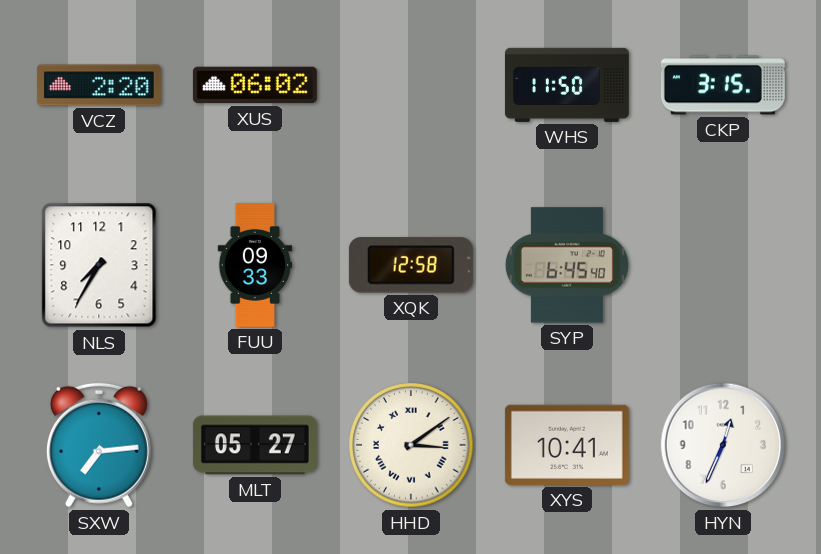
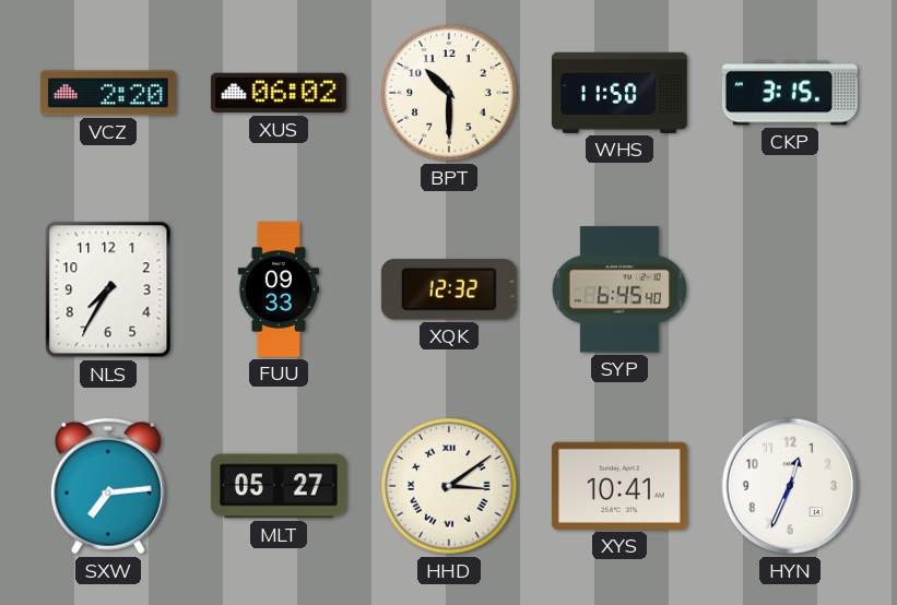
BPT: none -> 10:30 (449, 93)
XQK: 12:58 -> 12:32 (449, 289)
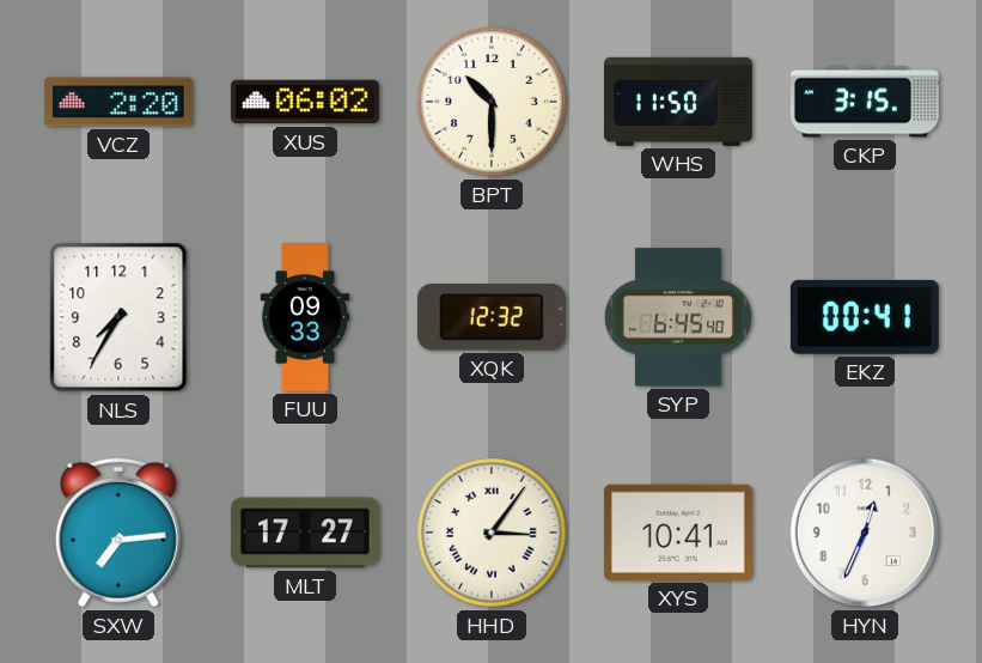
EKZ: none -> 00:41 (865, 317)
MLT: 05:27 -> 17:27 (305, 533)
HHD: 3:09 -> 3:06 (492, 533)
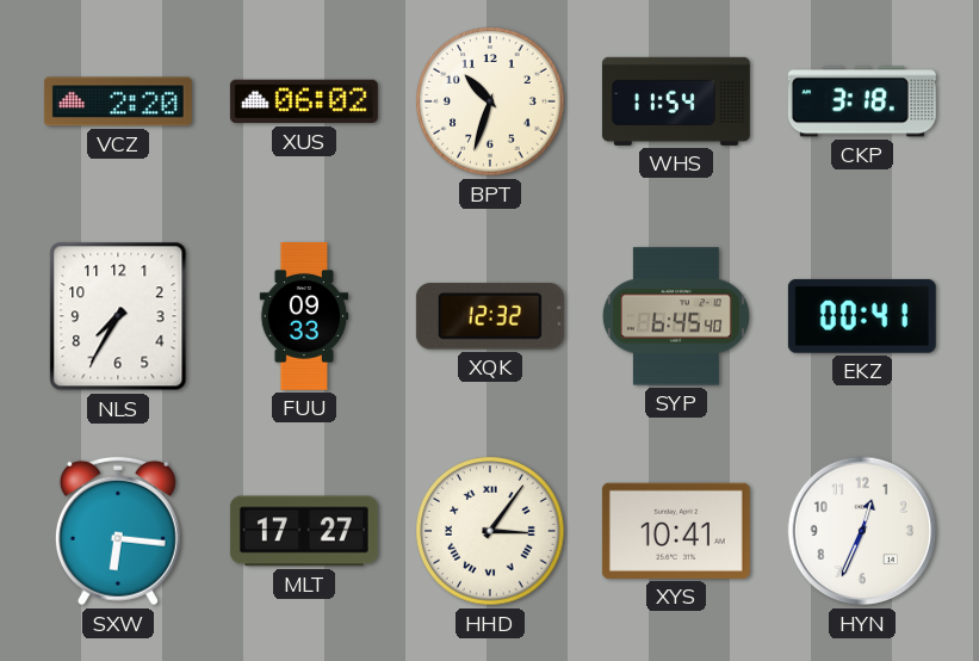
BPT: 10:30 -> 10:33 (490, 101)
WHS: 11:50 -> 11:54 (676, 101)
CKP: 3:15 -> 3:18 (862, 101)
SXW: 7:14 -> 6:16 (118, 531)
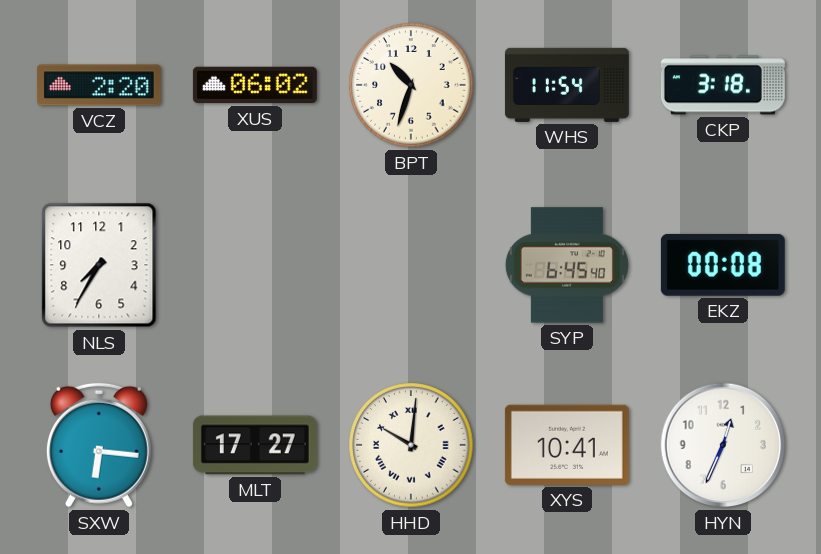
FUU: 09:33 -> none (304, 316)
XQK: 12:32 -> none (490, 316)
EKZ: 00:41 -> 00:08 (723, 265)
HHD: 3:06 -> 10:01 (411, 445)
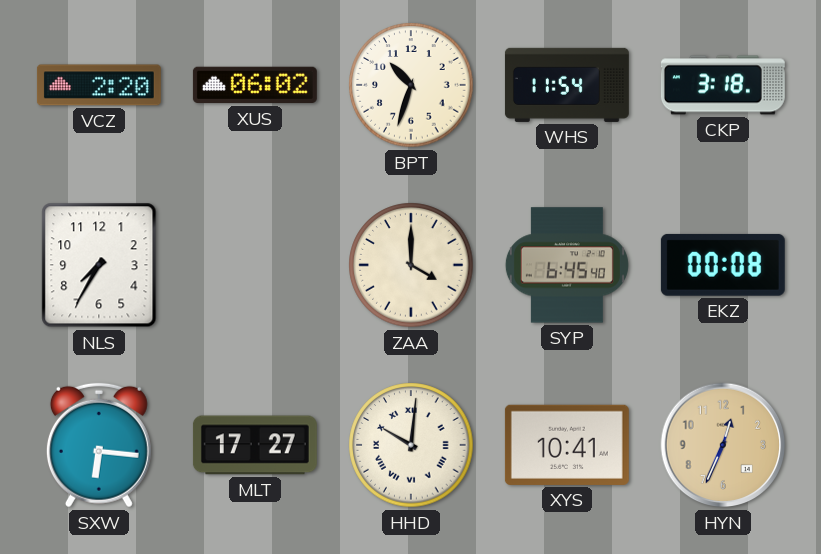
ZAA: none -> 4:00 (411, 265)
HYN dial: white -> champagne (723, 445)
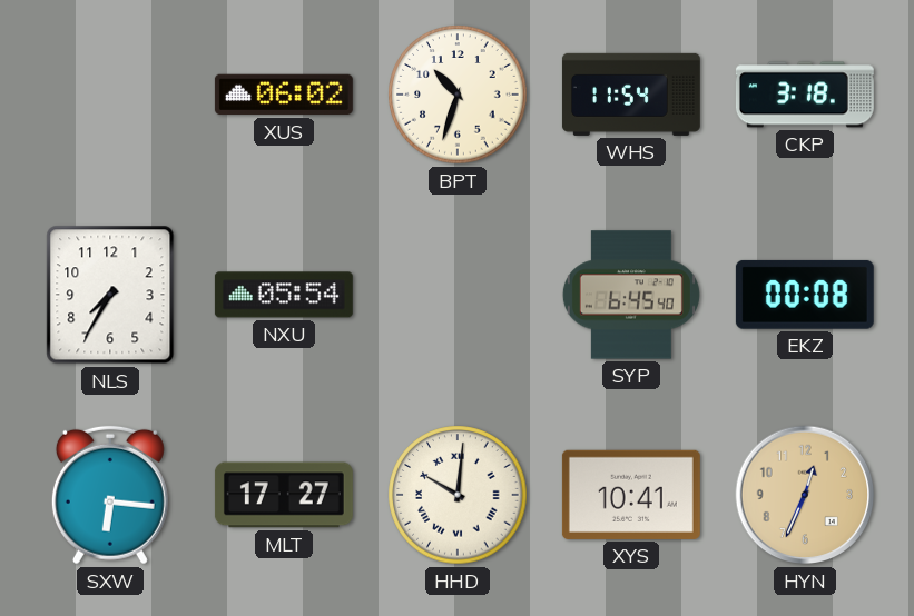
VCZ: 2:20 -> none (99, 85)
NXU: none -> 05:54 (284, 295)
ZAA: 4:00 -> none (411, 265)
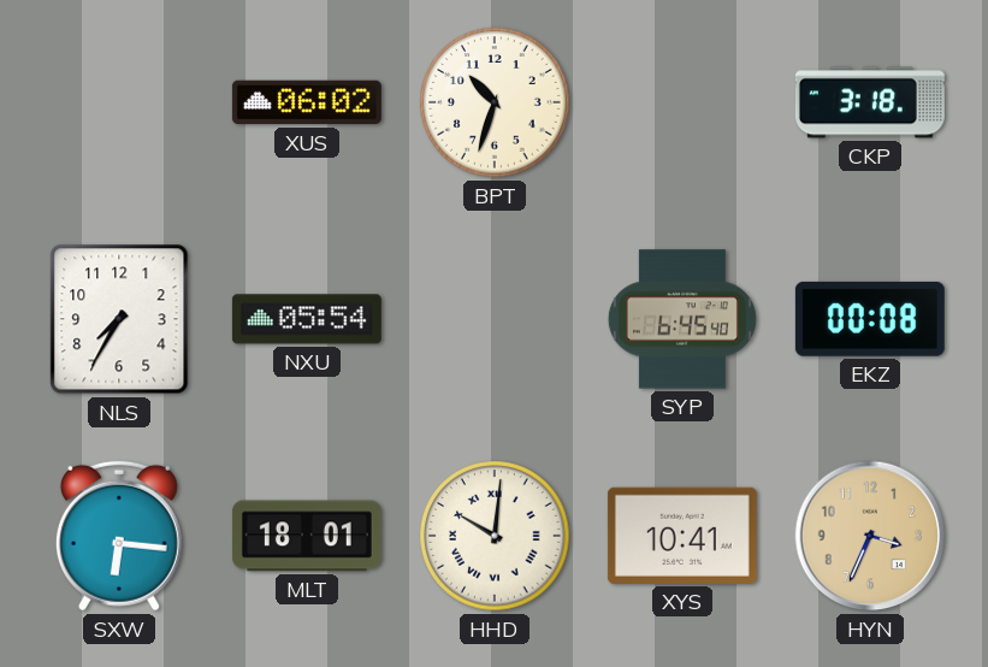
WHS: 11:54 -> none (631, 95)
MLT: 17:27 -> 18:01 (307, 536)
HYN: 12:34 -> 3:34 (870, 536)
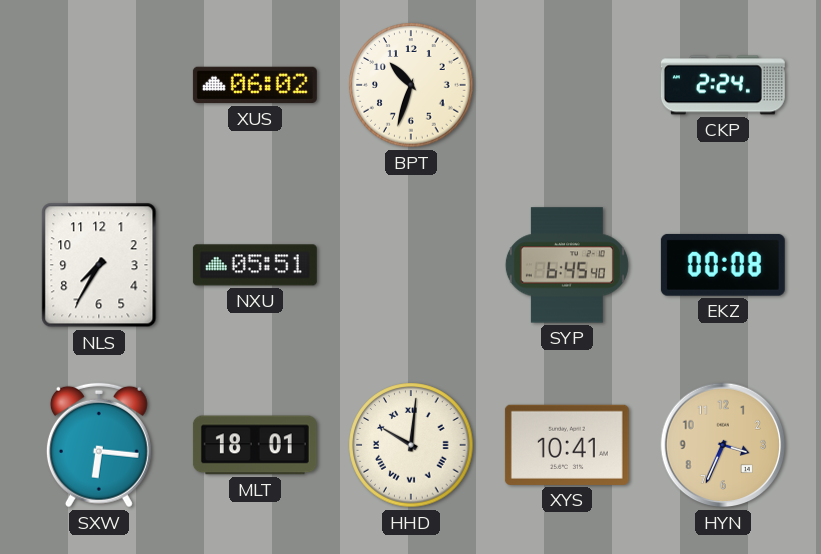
CKP: 3:18 -> 2:24 (723, 85)
NXU: 05:54 -> 05:51 (255, 265)
